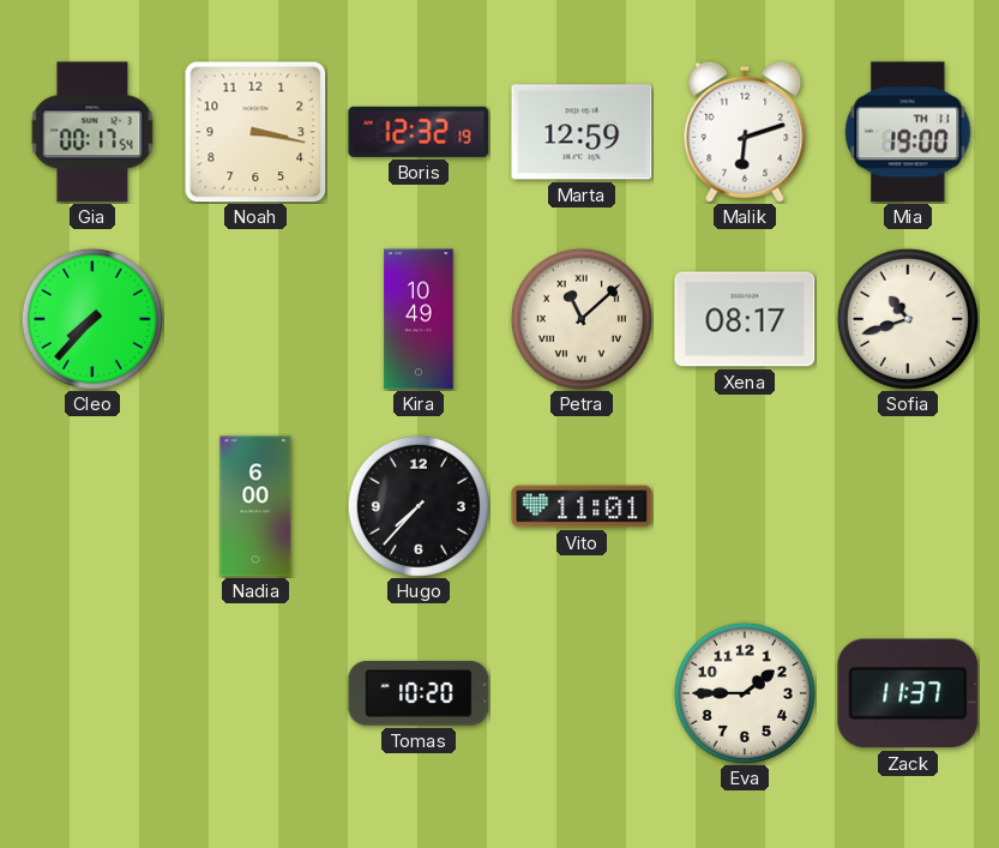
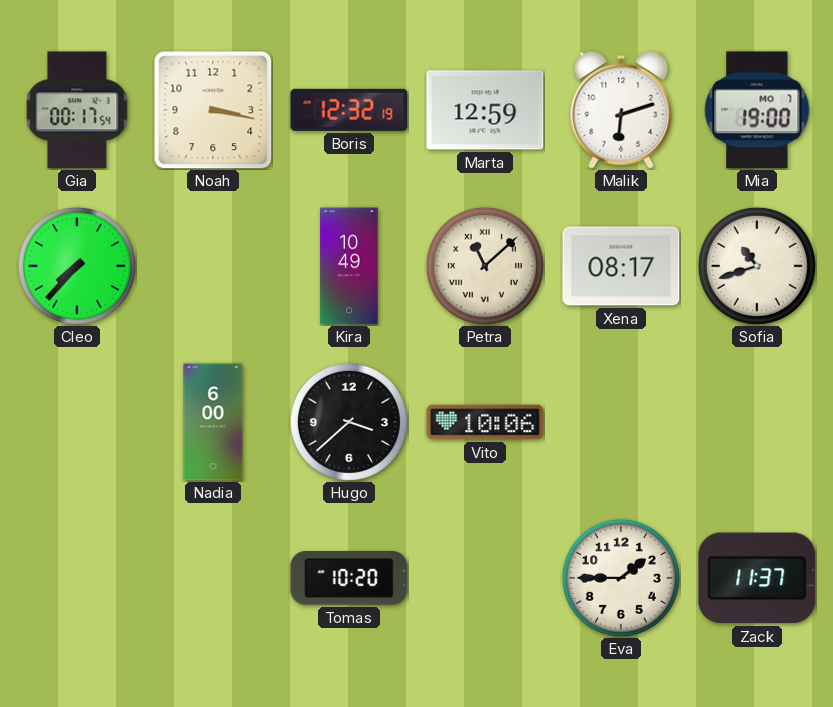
Mia date: TH 11 -> MO 7 (757, 110)
Hugo: 7:37 -> 3:38 (349, 422)
Vito: 11:01 -> 10:06 (485, 422)
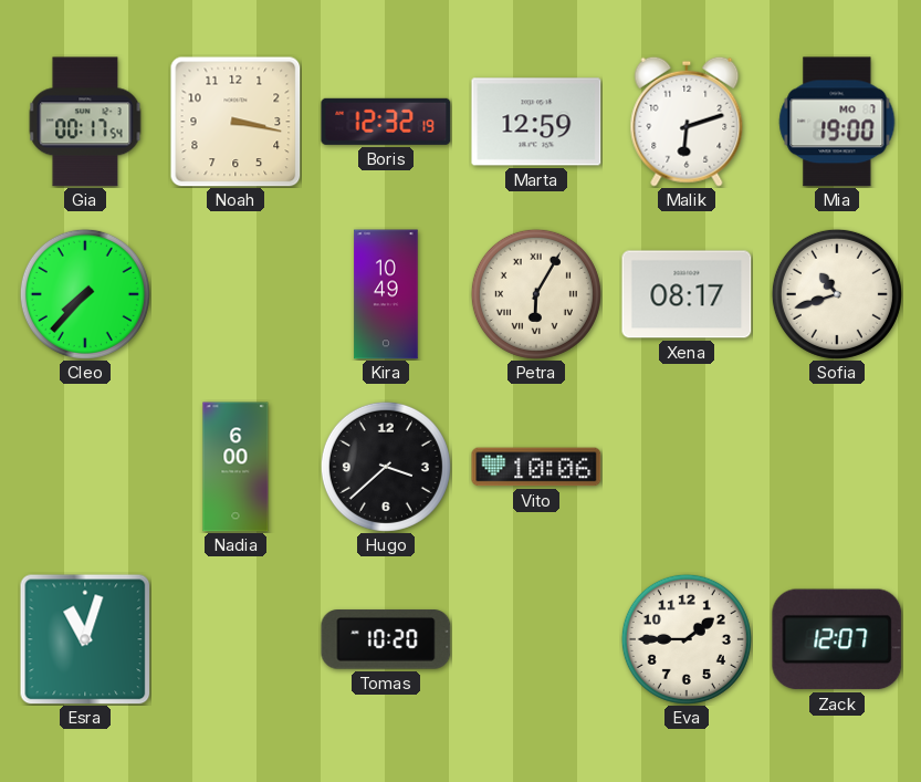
Petra: 11:08 -> 6:05 (536, 294)
Esra: none -> 11:03 (85, 639)
Zack: 11:37 -> 12:07 (837, 639)
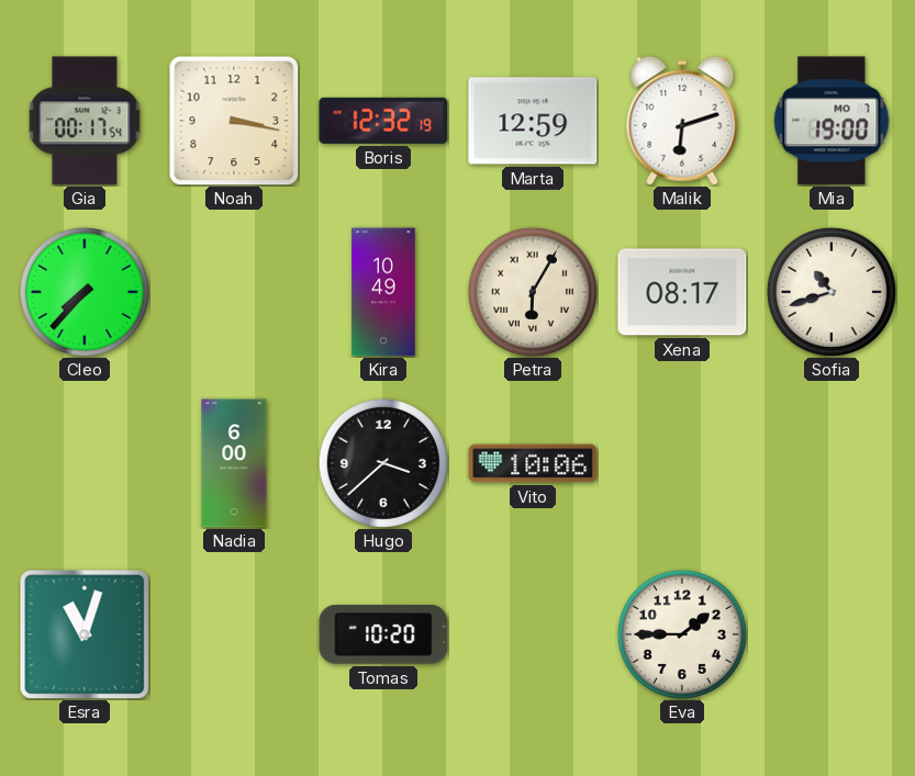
Zack: 12:07 -> none (837, 639)
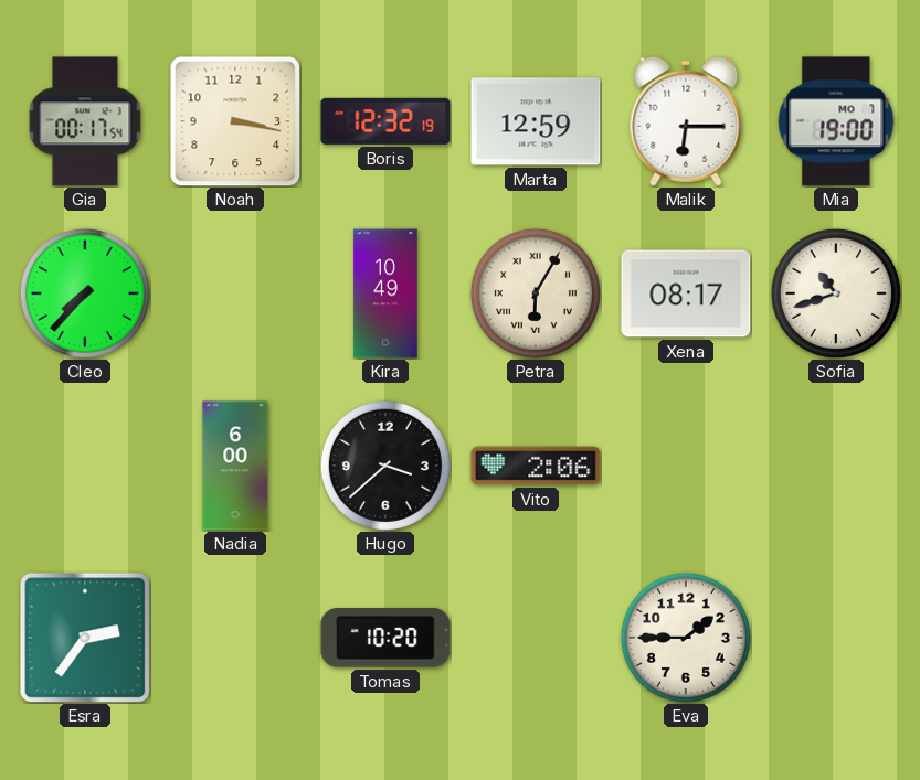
Malik: 6:12 -> 6:15 (686, 121)
Vito: 10:06 -> 2:06 (536, 466)
Esra: 11:03 -> 2:36 (85, 638)
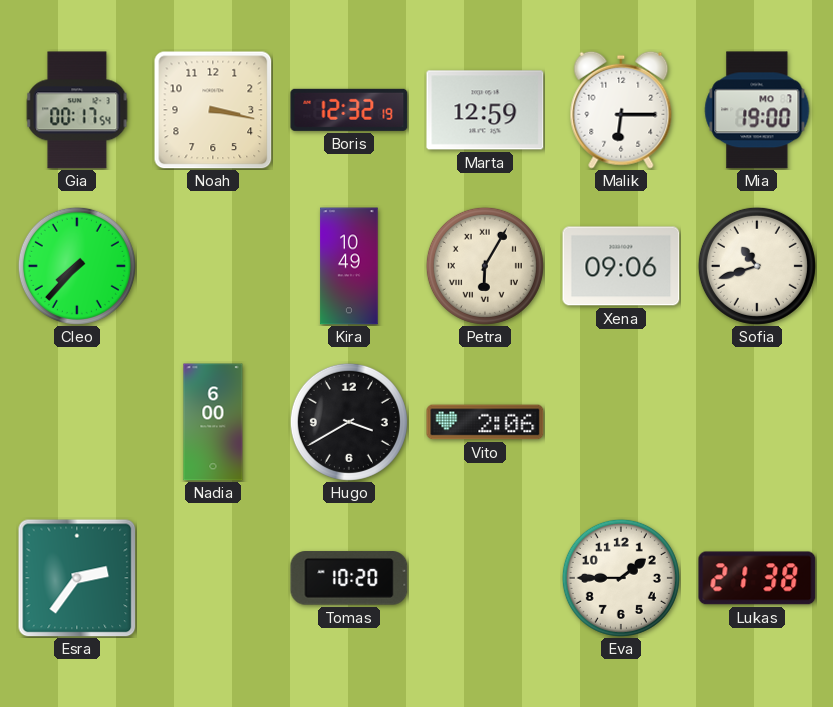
Xena: 08:17 -> 09:06 (621, 266)
Hugo: 3:38 -> 3:40 (349, 422)
Lukas: none -> 21:38 (757, 578)
